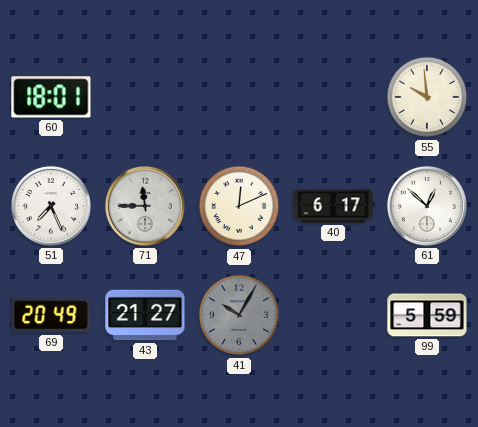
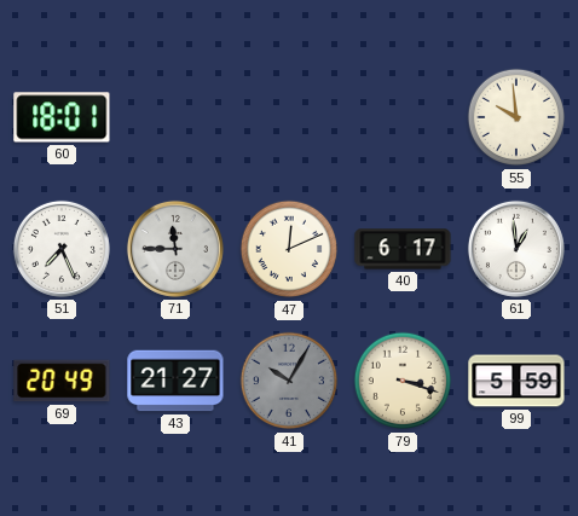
61: 12:52 -> 12:59 (516, 249)
79: none -> 3:18 (403, 381)
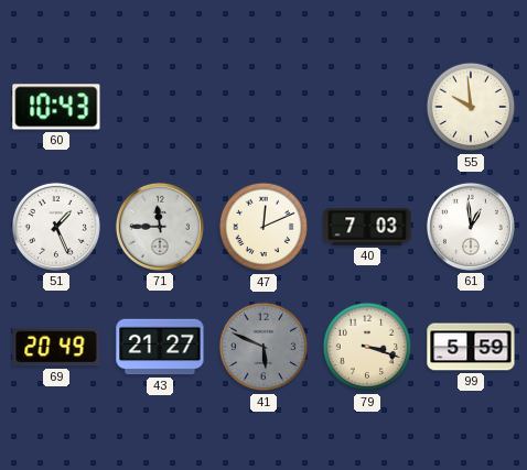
60: 18:01 -> 10:43 (56, 107)
51: 7:26 -> 1:26 (56, 227)
40: 6:17 -> 7:03 (367, 227)
41: 10:05 -> 5:49 (263, 347)
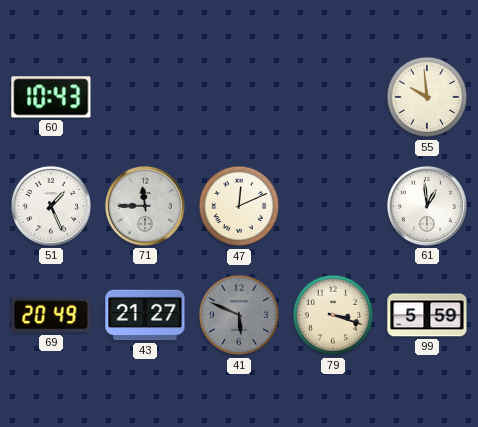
40: 7:03 -> none (367, 227)
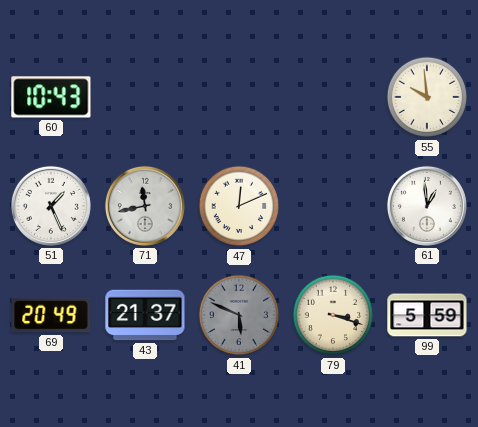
71: 11:45 -> 11:43 (145, 206)
43: 21:27 -> 21:37 (145, 315)
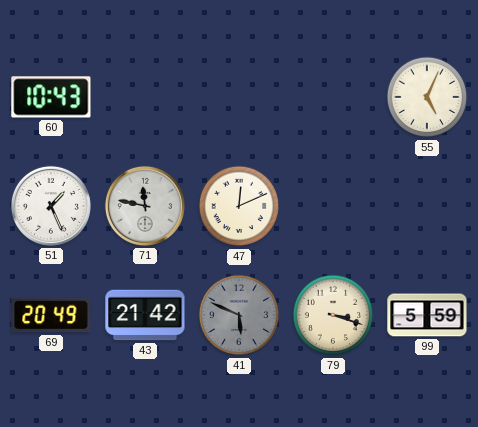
55: 9:59 -> 5:04 (427, 97)
71: 11:43 -> 11:47 (145, 206)
61: 12:59 -> none (427, 206)
43: 21:37 -> 21:42 (145, 315)
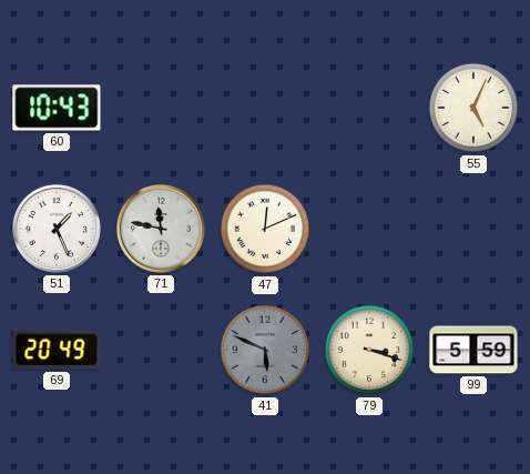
43: 21:42 -> none (145, 315)
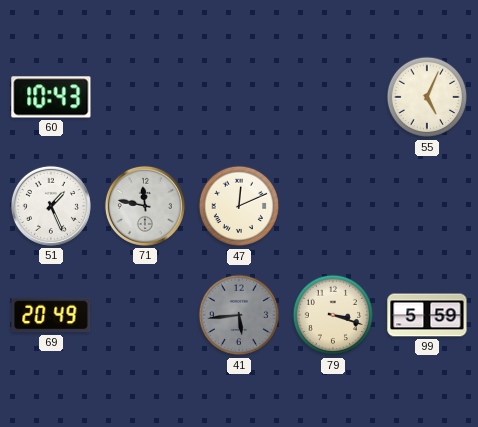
41: 5:49 -> 5:44 (239, 315)
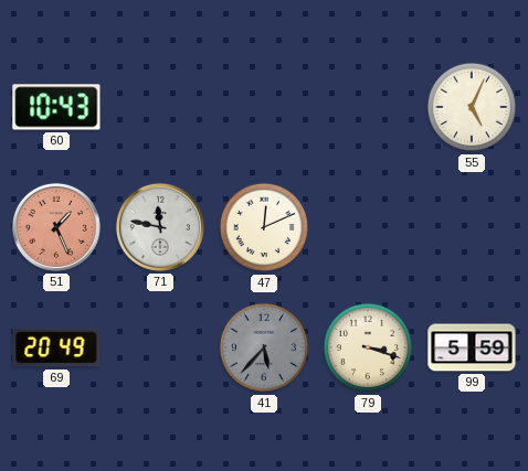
51 dial: white -> salmon (56, 227)
41: 5:44 -> 5:37 (264, 347)
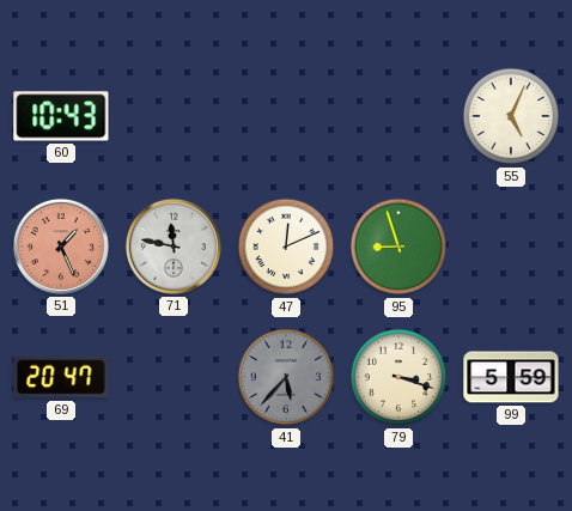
95: none -> 8:57 (398, 247)
69: 20:49 -> 20:47 (61, 377)
